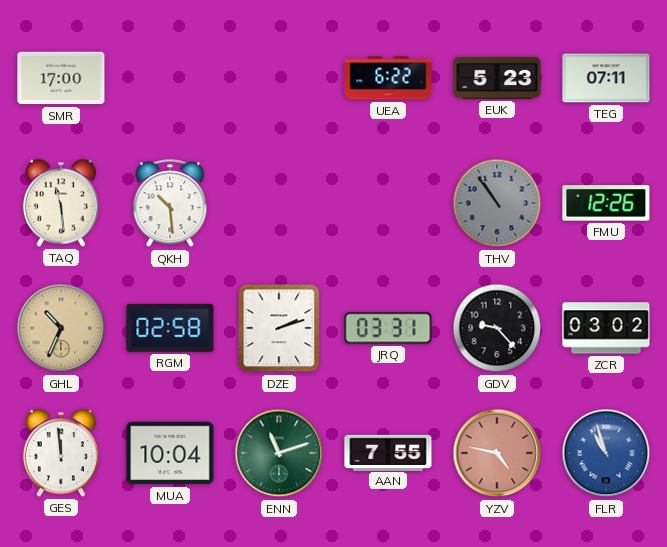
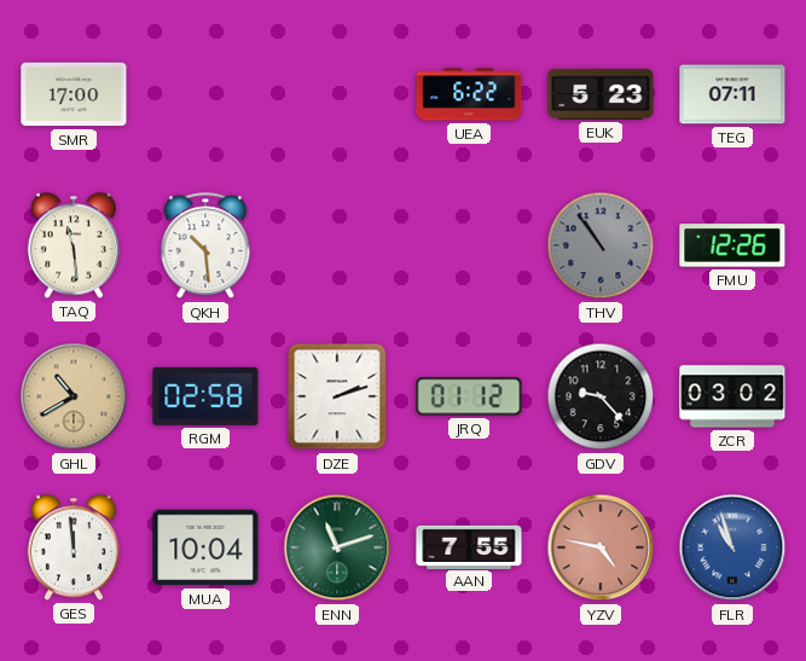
GHL: 10:34 -> 10:40 (74, 396)
JRQ: 03:31 -> 01:12 (469, 396)
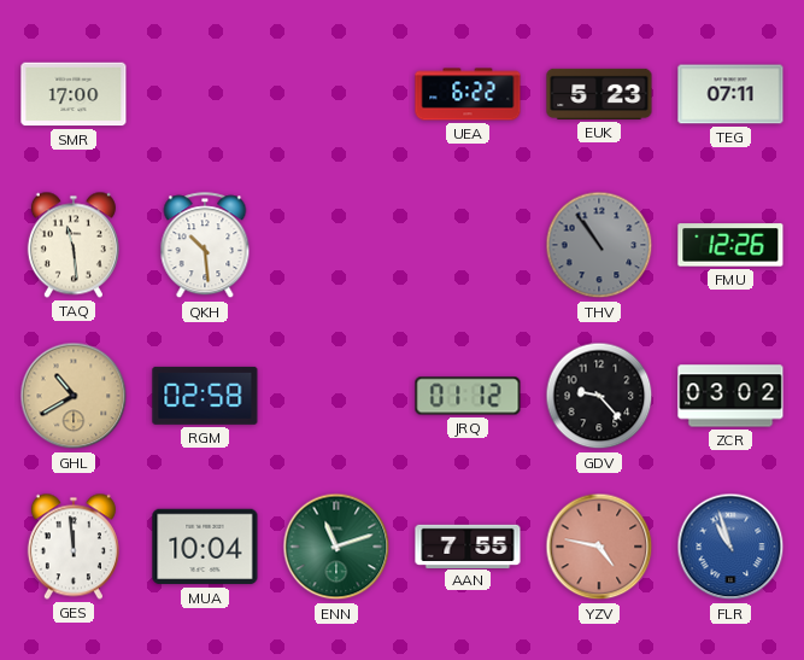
DZE: 2:12 -> none (337, 396)
